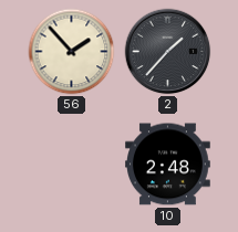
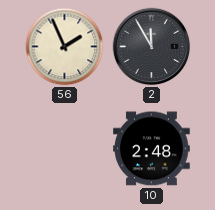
56: 1:53 -> 1:56 (65, 47)
2: 1:37 -> 11:55 (152, 47)
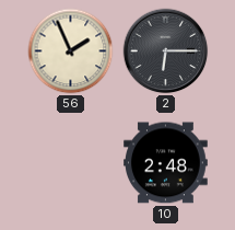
2: 11:55 -> 6:15 (166, 51)
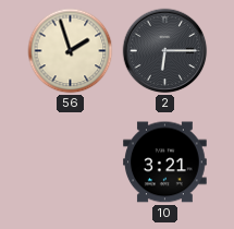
56: 1:56 -> 1:57 (71, 51)
10: 2:48 -> 3:21 (165, 162)
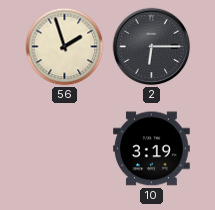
10: 3:21 -> 3:19 (152, 149)
